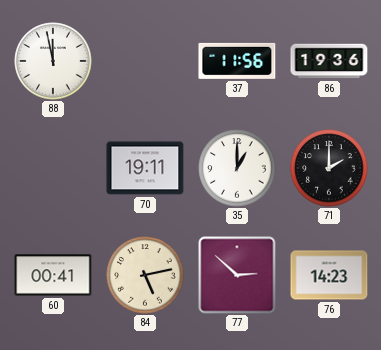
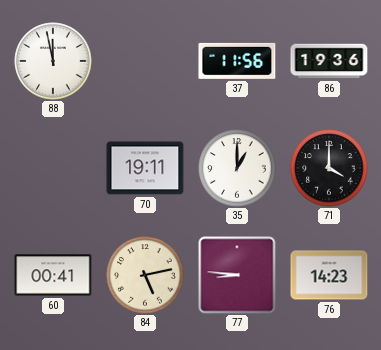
71: 2:00 -> 4:00 (329, 168)
77: 2:52 -> 8:46 (237, 275)
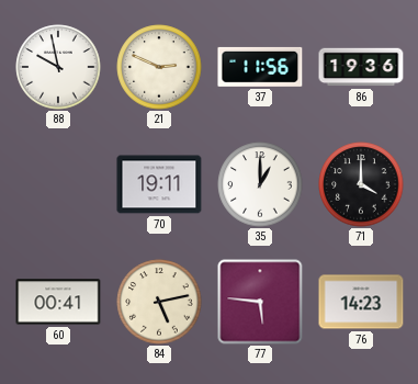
88: 11:58 -> 9:58 (58, 67)
21: none -> 2:49 (159, 67)
77: 8:46 -> 5:46 (260, 302)
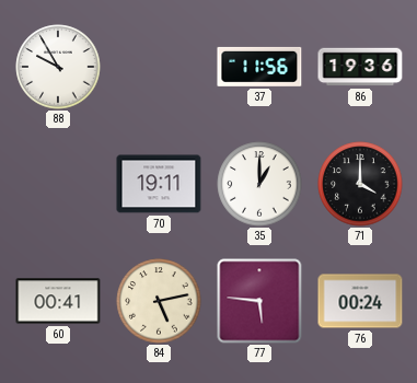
88: 9:58 -> 9:55 (58, 67)
21: 2:49 -> none (159, 67)
76: 14:23 -> 00:24 (360, 301)
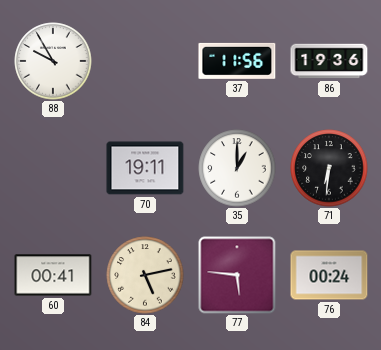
71: 4:00 -> 6:31 (329, 168)
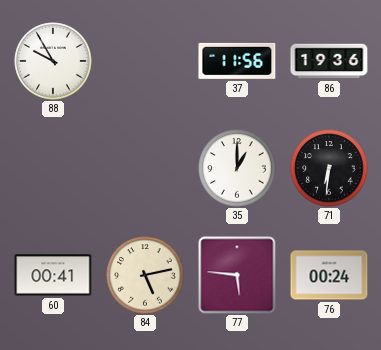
70: 19:11 -> none (145, 168)
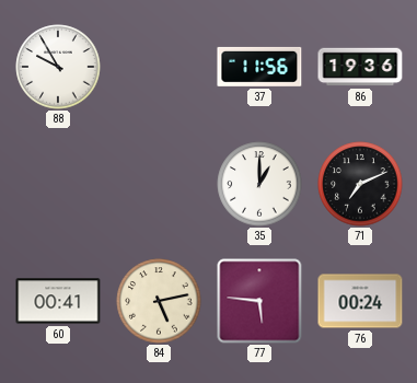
71: 6:31 -> 7:11 (360, 184)
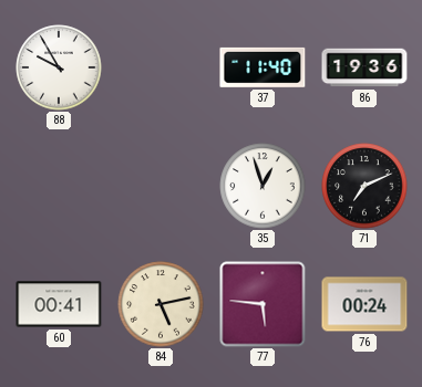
37: 11:56 -> 11:40 (263, 67)
35: 1:00 -> 12:57 (263, 186)
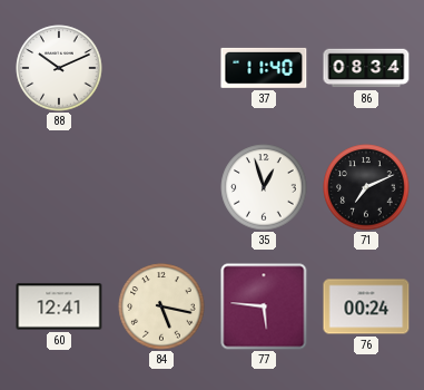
88: 9:55 -> 10:11 (59, 68)
86: 19:36 -> 08:34 (366, 68)
60: 00:41 -> 12:41 (59, 306)
84: 5:13 -> 5:17 (161, 306)
